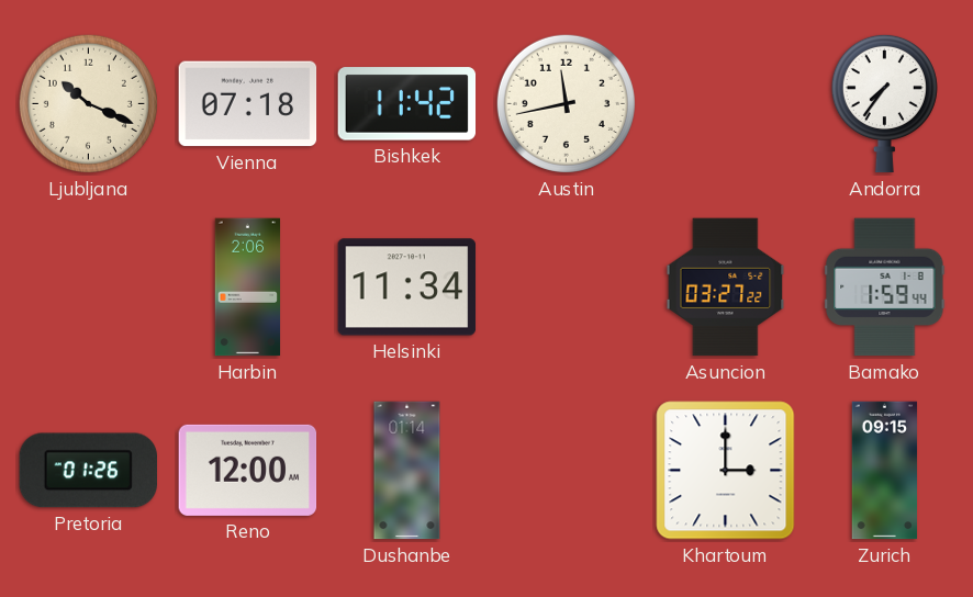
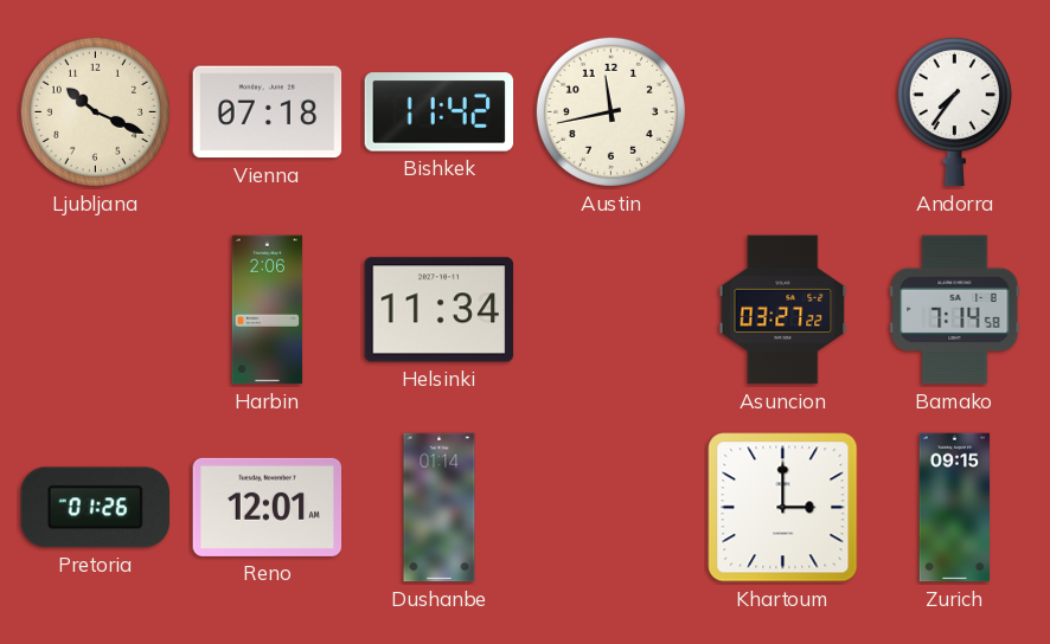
Bamako: 1:59 -> 7:14 (955, 310)
Reno: 12:00 -> 12:01 (268, 507)
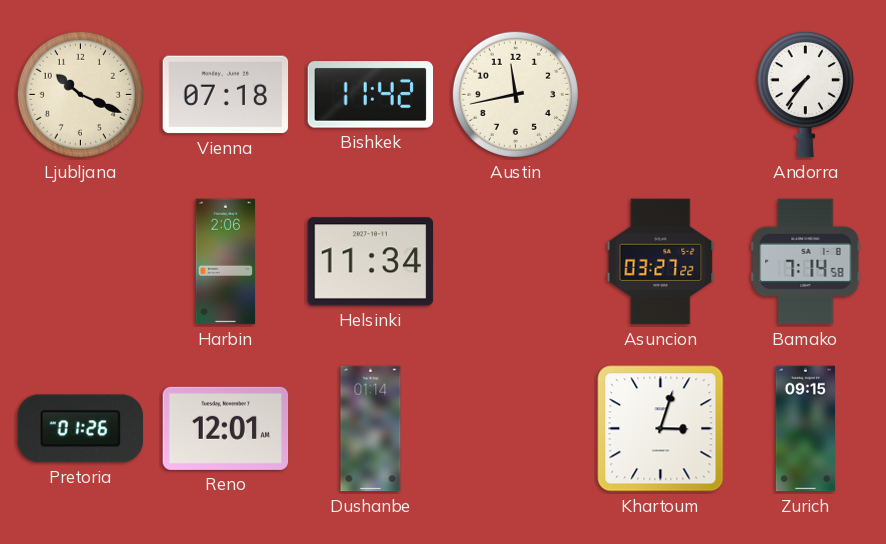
Khartoum: 3:00 -> 3:03 (661, 429)
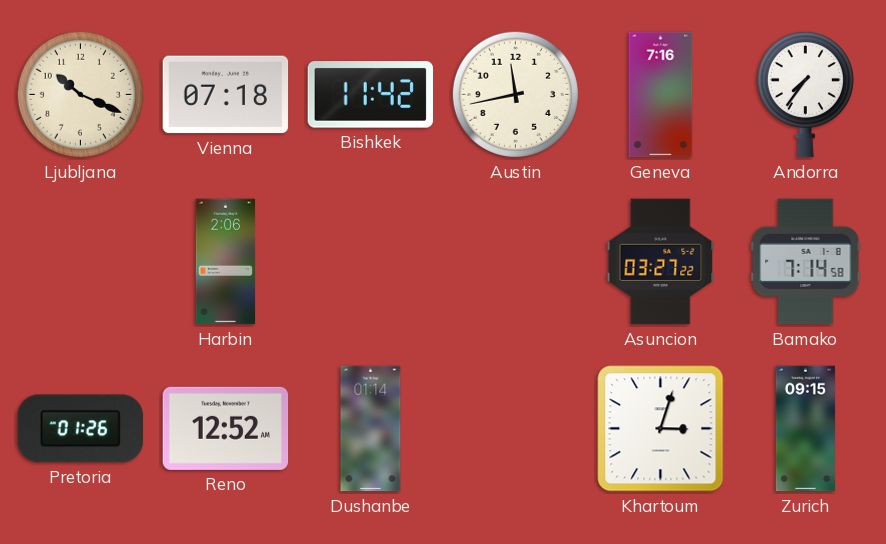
Geneva: none -> 7:16 (661, 95)
Helsinki: 11:34 -> none (371, 262)
Reno: 12:01 -> 12:52 (226, 428)
